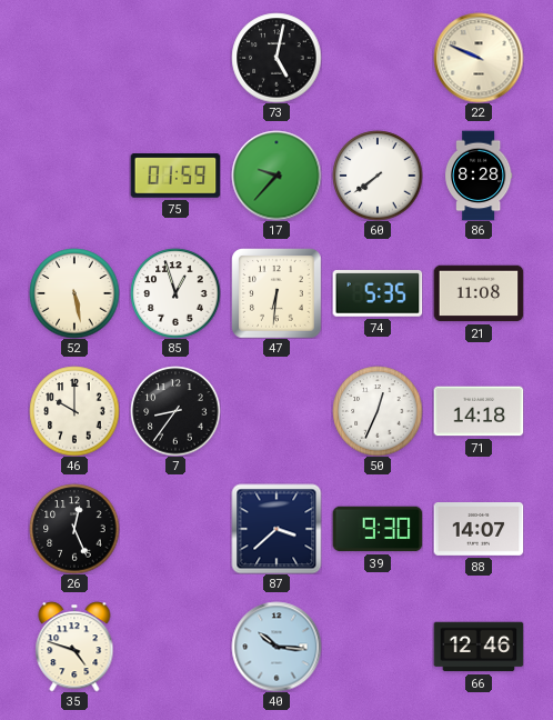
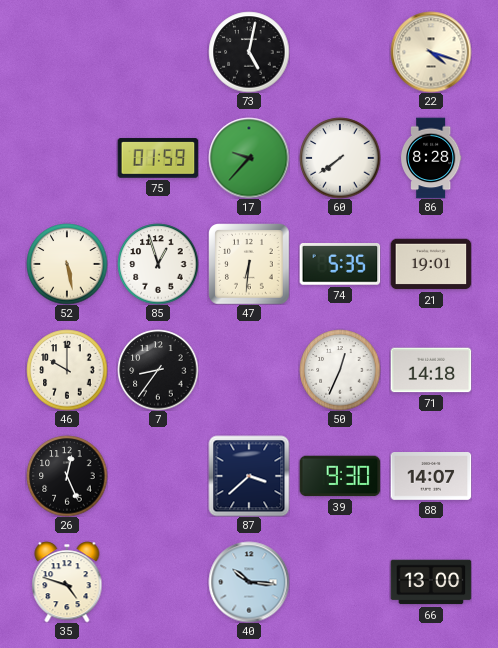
22: 9:49 -> 4:18 (431, 52)
21: 11:08 -> 19:01 (431, 264)
66: 12:46 -> 13:00 (431, 582)
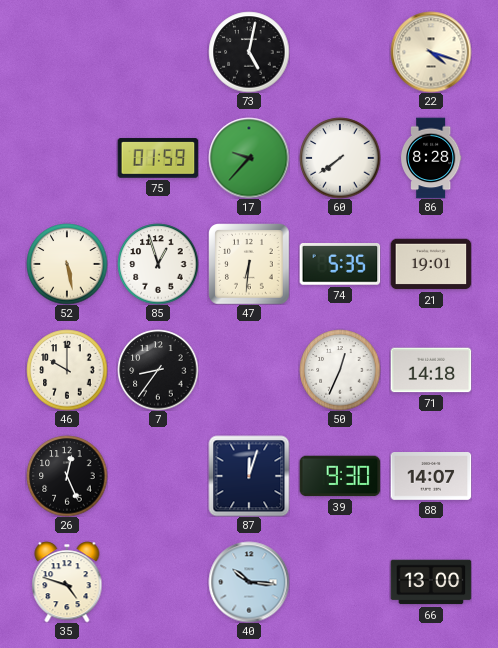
87: 3:38 -> 12:03 (249, 476)
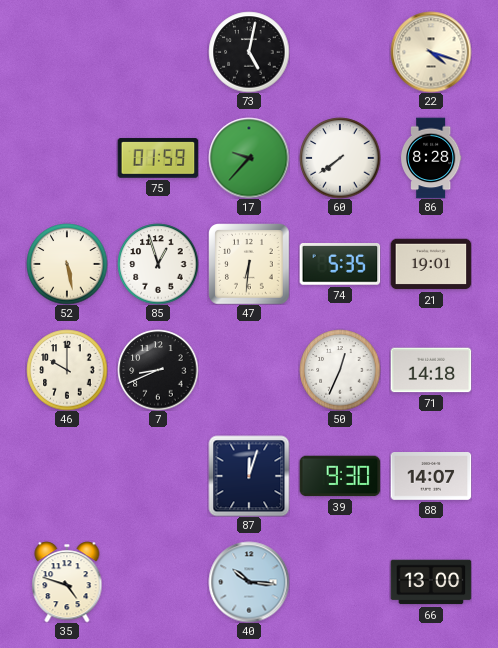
7: 8:36 -> 8:41 (158, 370)
26: 12:26 -> none (67, 476)
